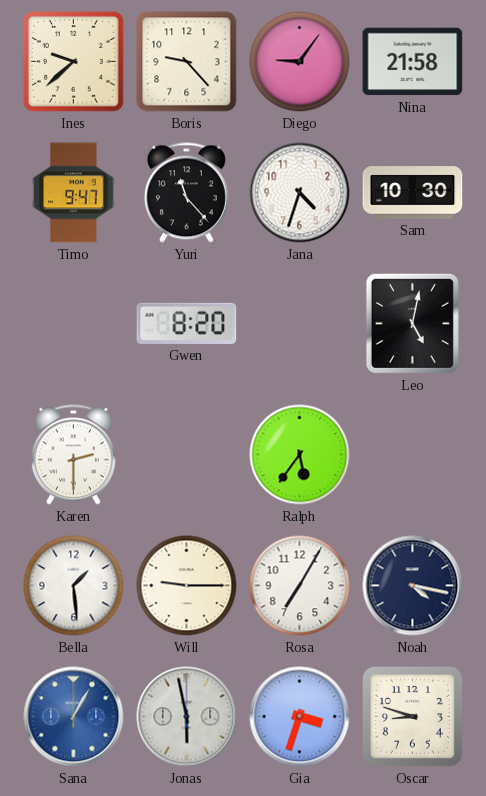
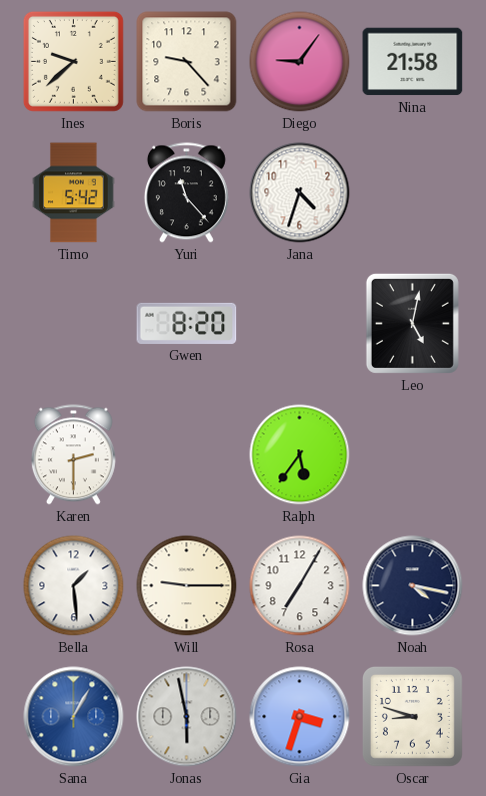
Timo: 9:47 -> 5:42 (74, 193)
Sam: 10:30 -> none (413, 193)
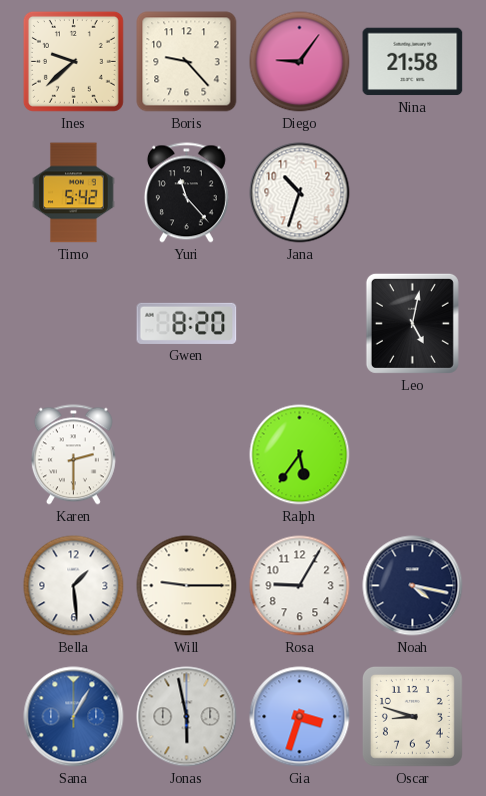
Jana: 4:33 -> 10:33 (300, 193)
Rosa: 7:05 -> 9:05 (300, 586)
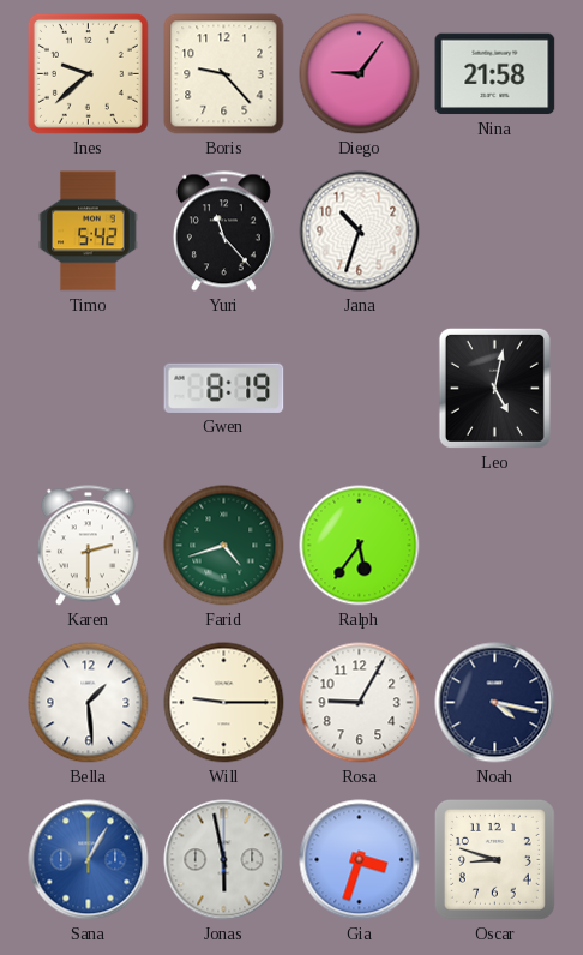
Gwen: 8:20 -> 8:19 (224, 388)
Farid: none -> 4:42 (224, 546)
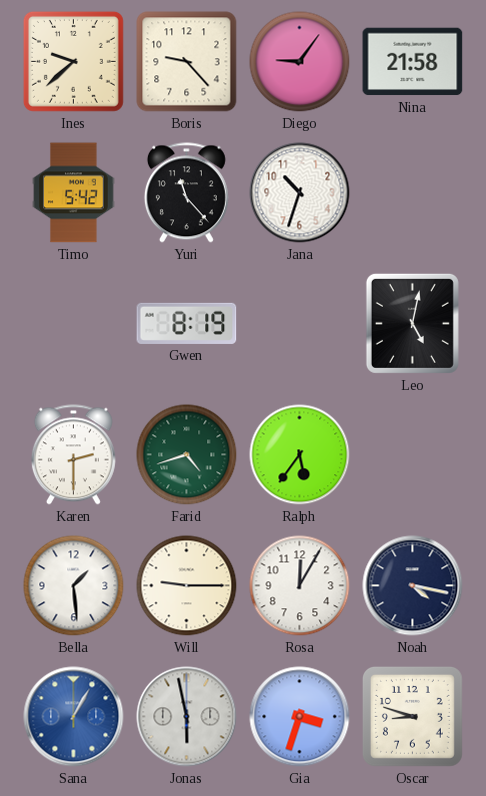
Rosa: 9:05 -> 12:05 (300, 586)
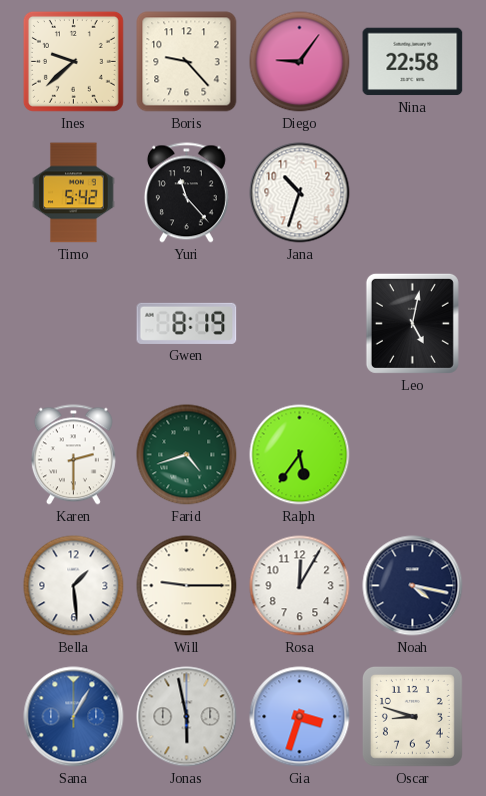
Nina: 21:58 -> 22:58 (413, 62)
